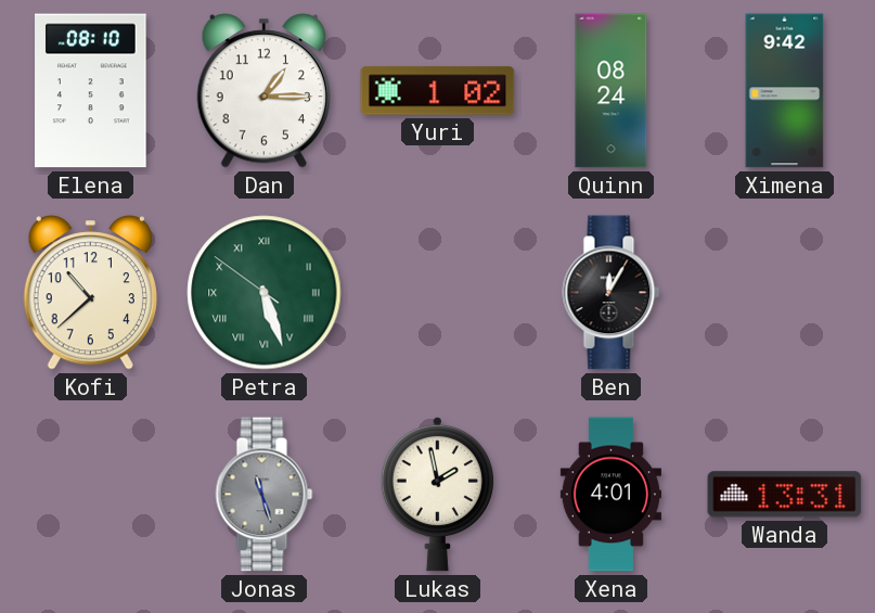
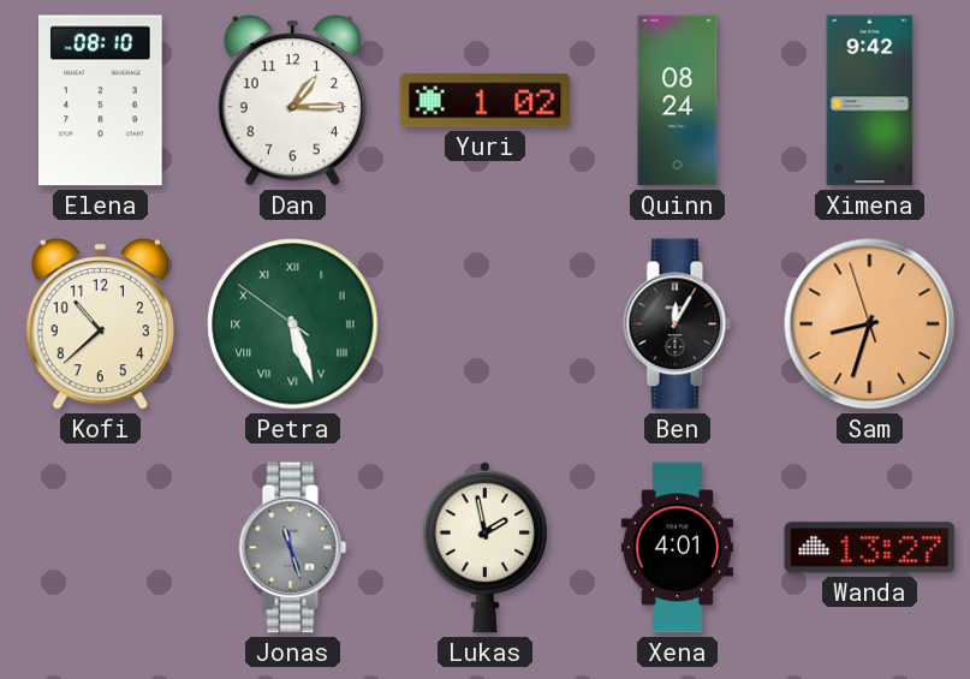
Sam: none -> 8:32 (870, 324)
Wanda: 13:31 -> 13:27 (870, 548)
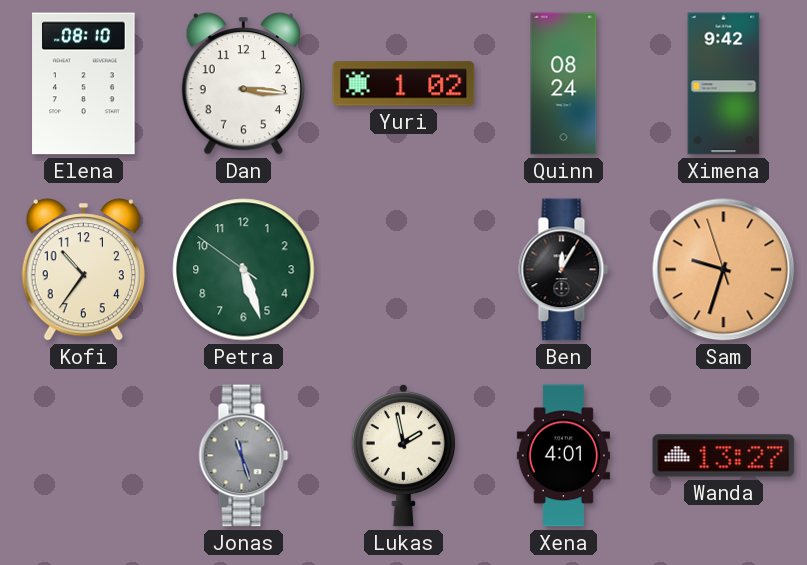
Dan: 1:15 -> 3:16 (243, 84)
Kofi: 10:38 -> 10:36 (83, 270)
Petra numerals: Roman -> Arabic (244, 270)
Sam: 8:32 -> 9:32 (724, 270)
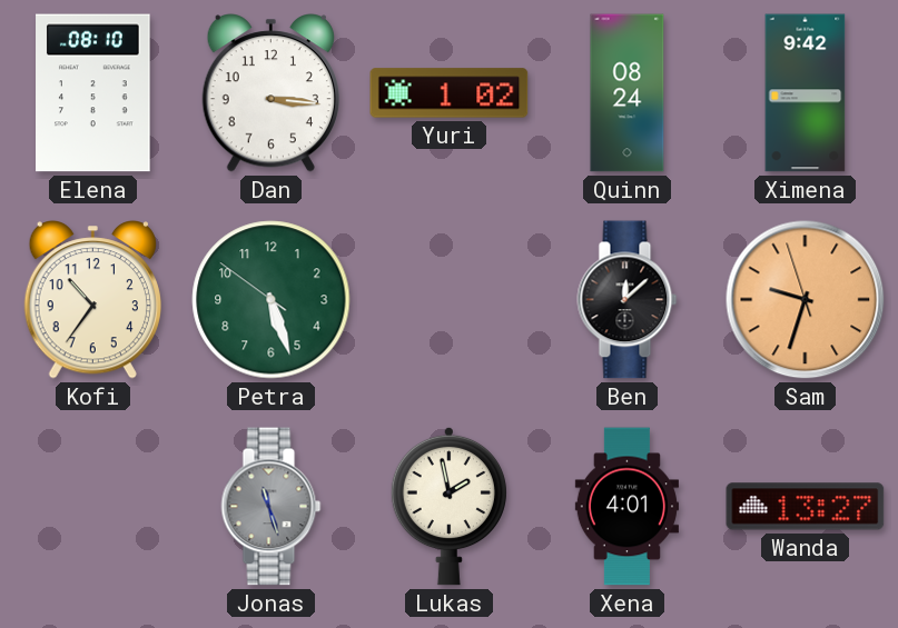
Ben: 12:05 -> 12:08 (628, 300)
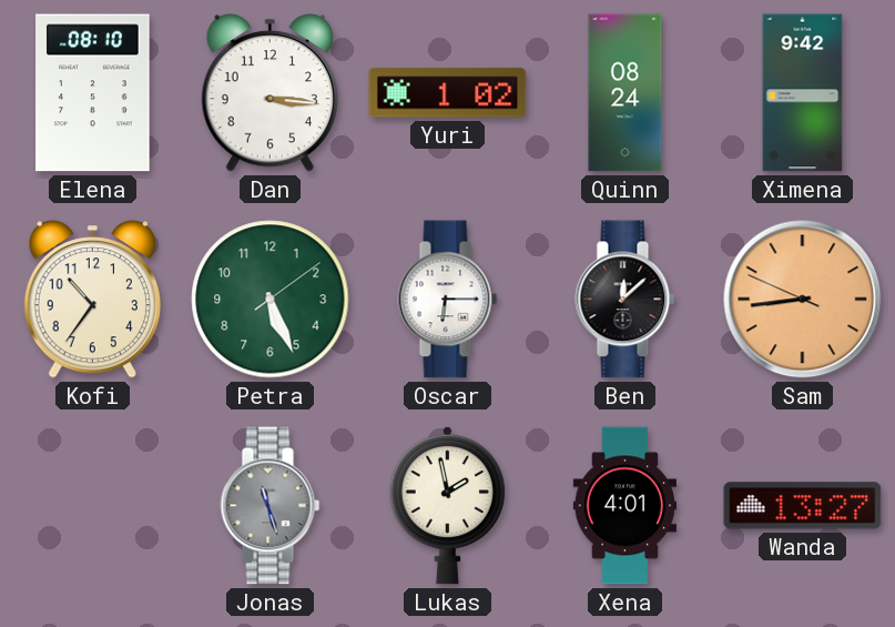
Petra: 5:26:51 -> 5:26:09 (271, 300)
Oscar: none -> 6:15 (448, 300)
Sam: 9:32 -> 8:43 (803, 300)
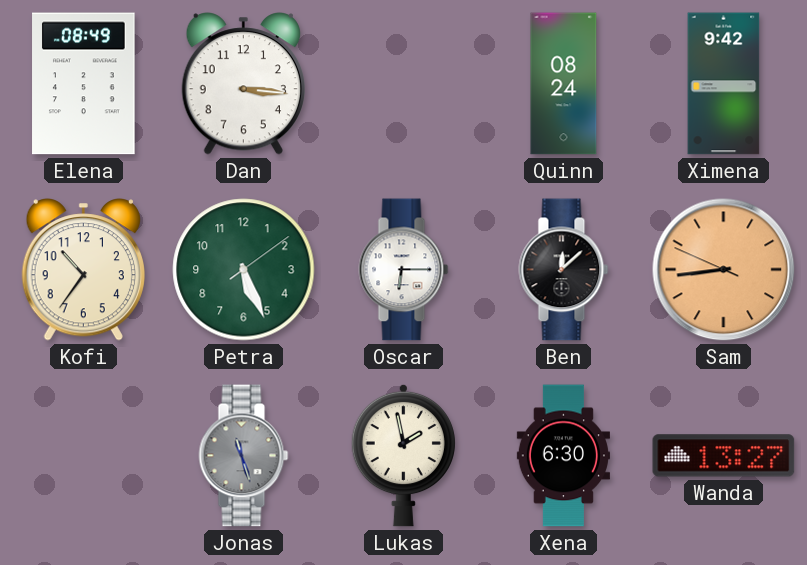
Elena: 08:10 -> 08:49 (84, 84)
Yuri: 1:02 -> none (448, 93)
Xena: 4:01 -> 6:30 (563, 456)
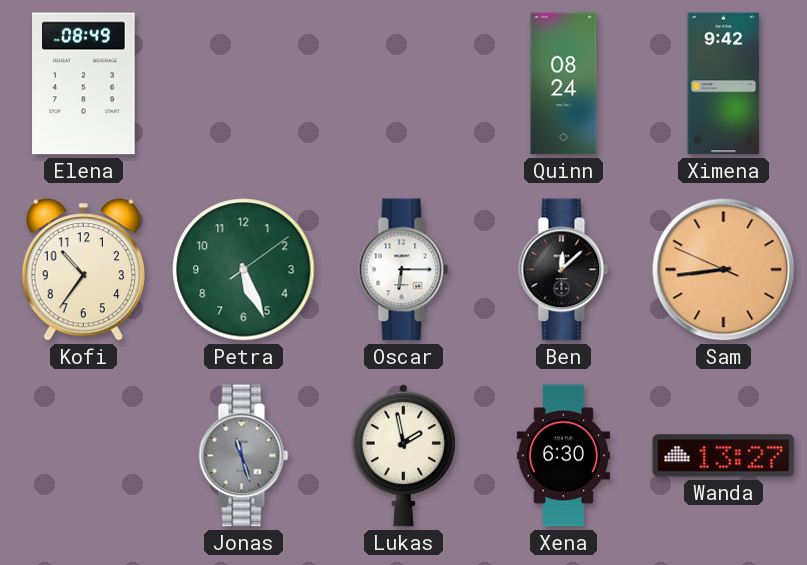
Dan: 3:16 -> none (243, 84)
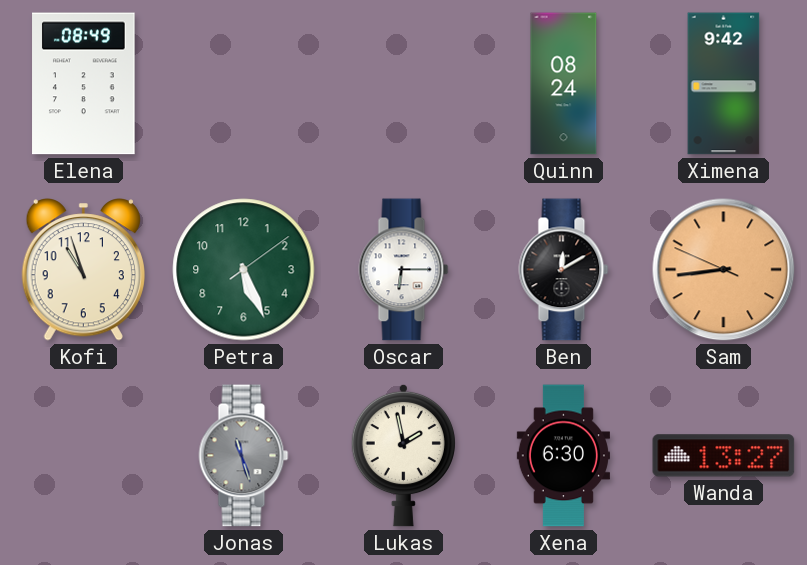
Kofi: 10:36 -> 10:57 (83, 270)
Ben: 12:08 -> 12:10 (564, 270)
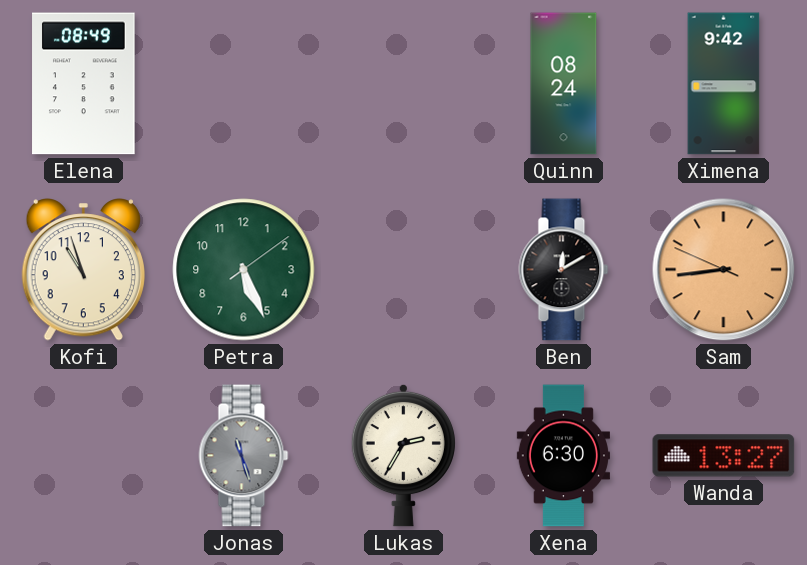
Oscar: 6:15 -> none (404, 270)
Lukas: 1:58 -> 2:35 (403, 455)
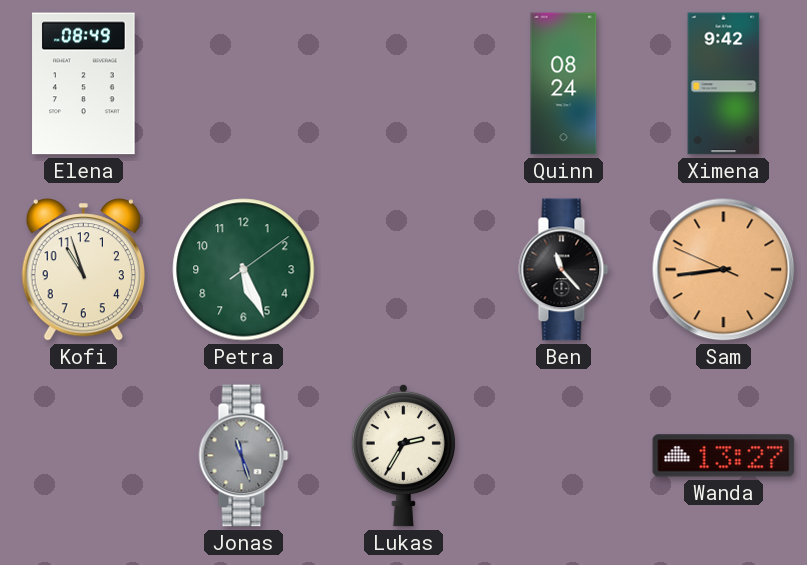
Ben: 12:10 -> 11:23 (564, 270)
Xena: 6:30 -> none (563, 456)
